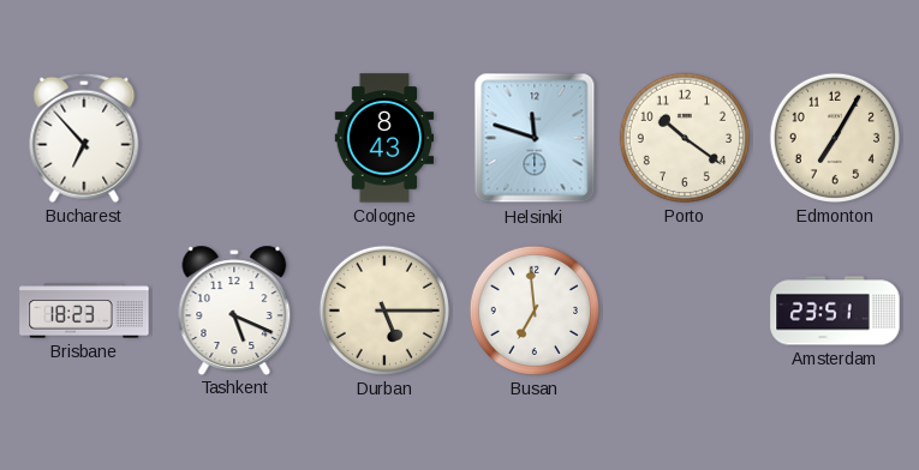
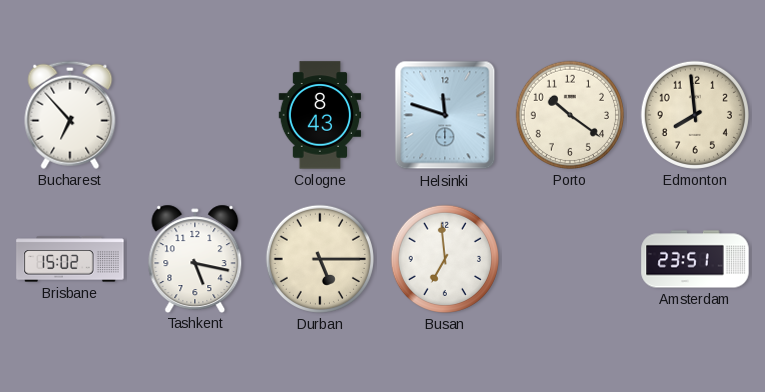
Edmonton: 7:05 -> 7:59 (695, 115)
Brisbane: 18:23 -> 15:02 (70, 259)
Tashkent: 5:19 -> 5:17 (195, 258)
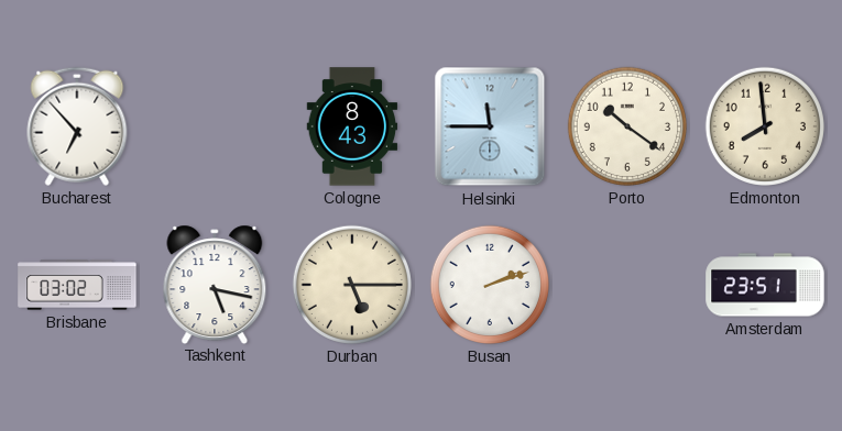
Helsinki: 11:48 -> 11:45 (490, 126)
Brisbane: 15:02 -> 03:02 (77, 285)
Busan: 6:59 -> 2:12 (490, 285)
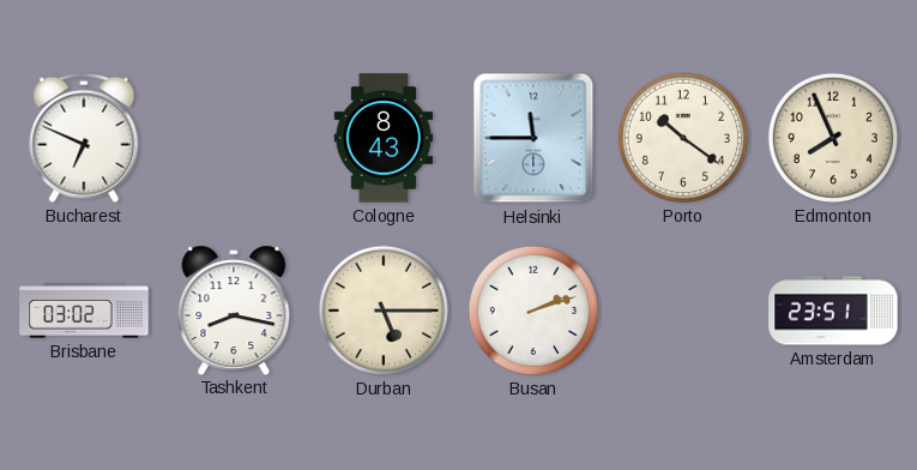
Bucharest: 6:53 -> 6:49 (84, 138)
Edmonton: 7:59 -> 7:56 (833, 138)
Tashkent: 5:17 -> 8:17 (234, 309)
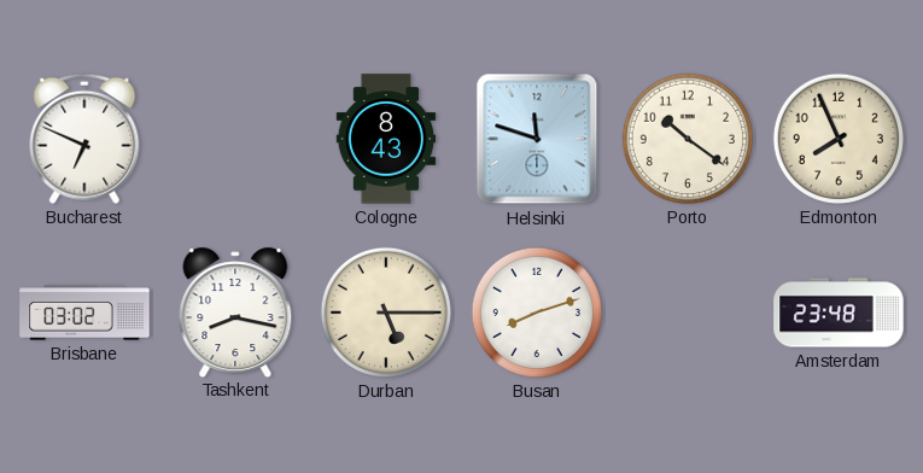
Helsinki: 11:45 -> 11:48 (537, 139)
Busan: 2:12 -> 8:12 (537, 313)
Amsterdam: 23:51 -> 23:48 (839, 313)
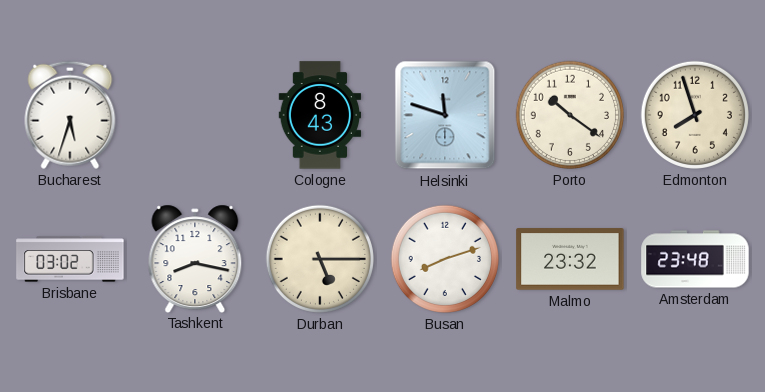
Bucharest: 6:49 -> 5:33 (70, 115)
Edmonton: 7:56 -> 7:57 (695, 115)
Malmo: none -> 23:32 (570, 259)
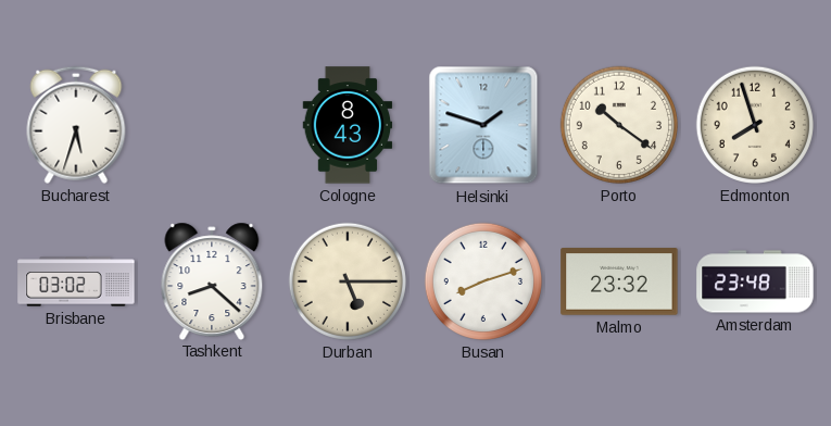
Helsinki: 11:48 -> 1:48 (483, 125)
Tashkent: 8:17 -> 8:22 (212, 280)
